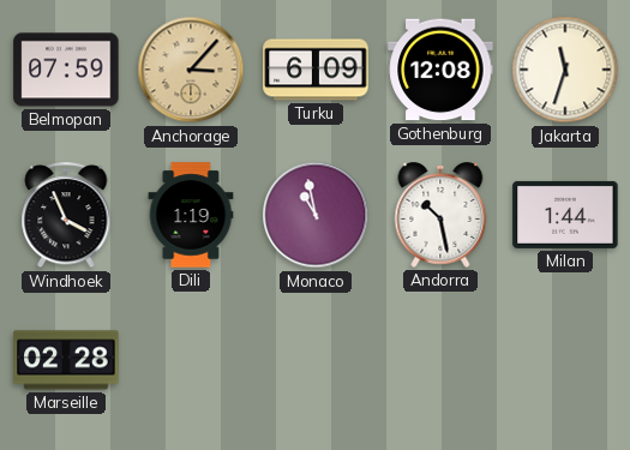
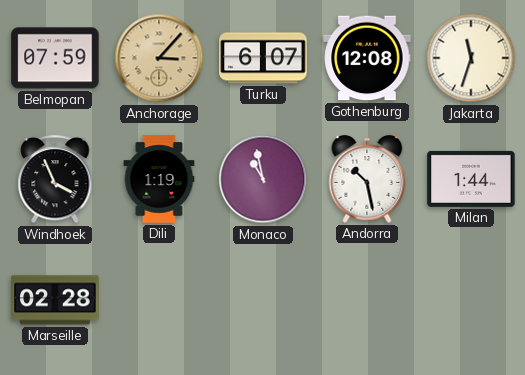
Turku: 6:09 -> 6:07 (263, 58)
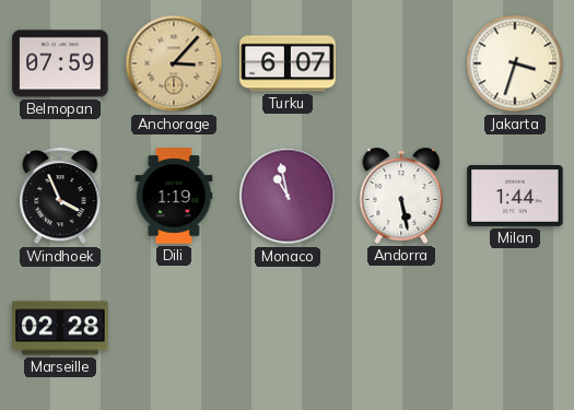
Gothenburg: 12:08 -> none (367, 58)
Jakarta: 11:33 -> 3:33 (515, 63)
Andorra: 10:28 -> 5:28 (401, 196)
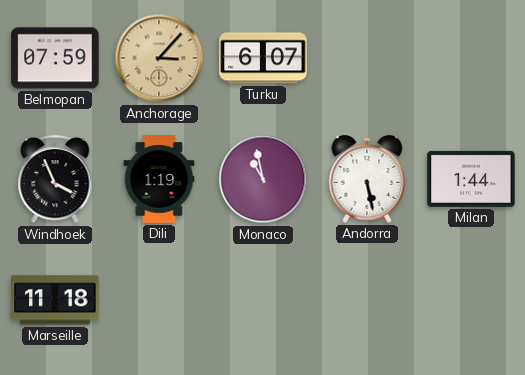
Jakarta: 3:33 -> none (515, 63)
Marseille: 02:28 -> 11:18 (55, 300)
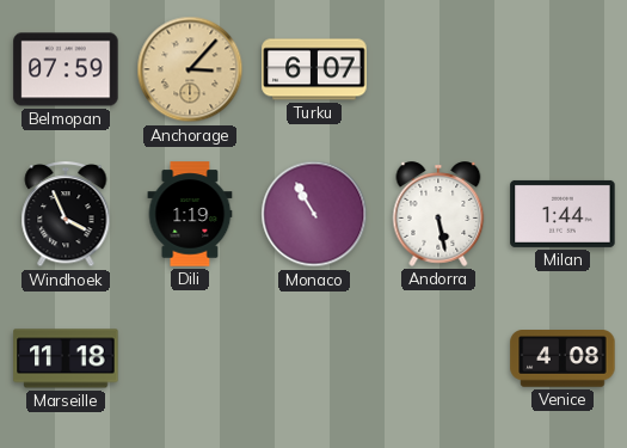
Monaco: 10:58 -> 10:55 (314, 214)
Venice: none -> 4:08 (563, 358)
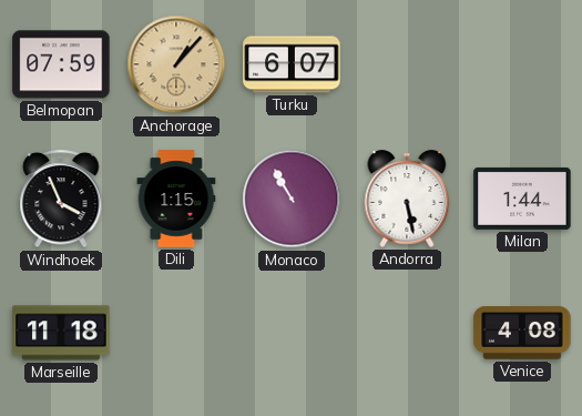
Anchorage: 3:07 -> 1:07 (176, 64)
Dili: 1:19 -> 1:15 (176, 199)
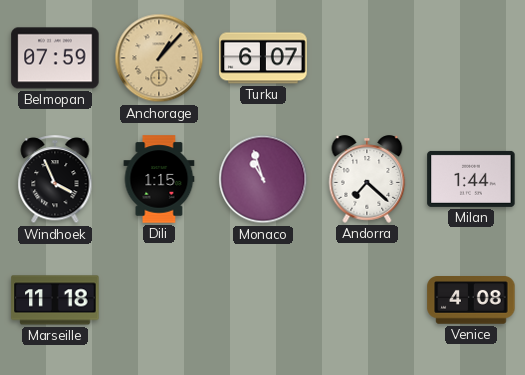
Monaco: 10:55 -> 10:57 (263, 179)
Andorra: 5:28 -> 7:22 (367, 179)
